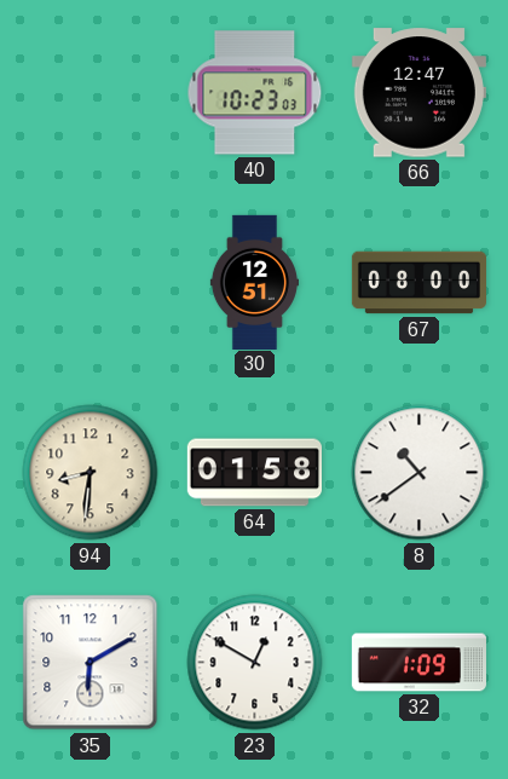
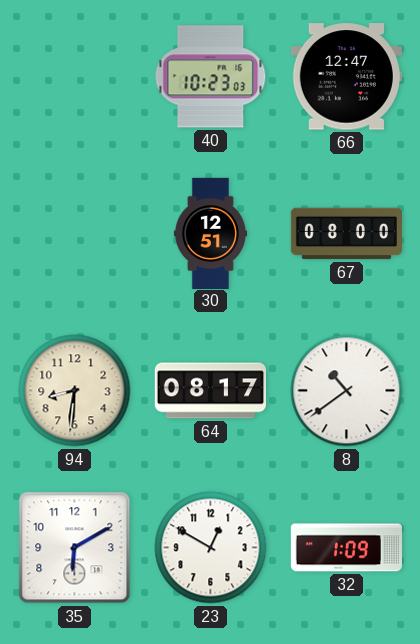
64: 01:58 -> 08:17 (210, 391)
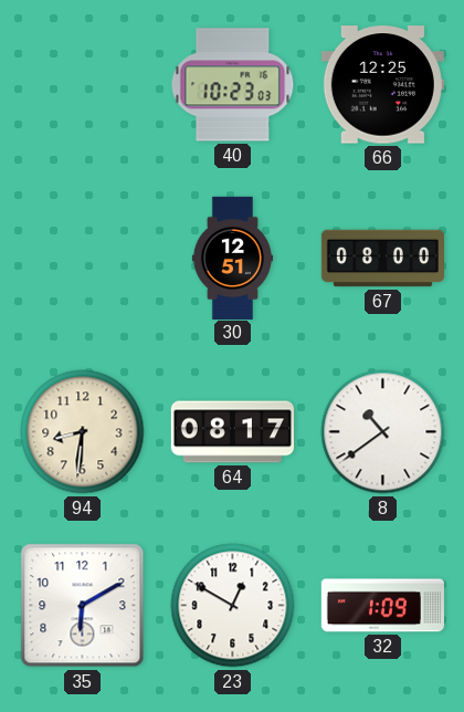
66: 12:47 -> 12:25 (382, 85)
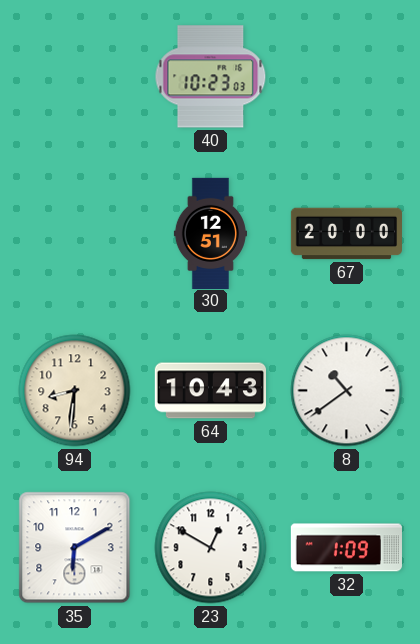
66: 12:25 -> none (382, 85)
67: 08:00 -> 20:00 (346, 234)
64: 08:17 -> 10:43 (210, 391)
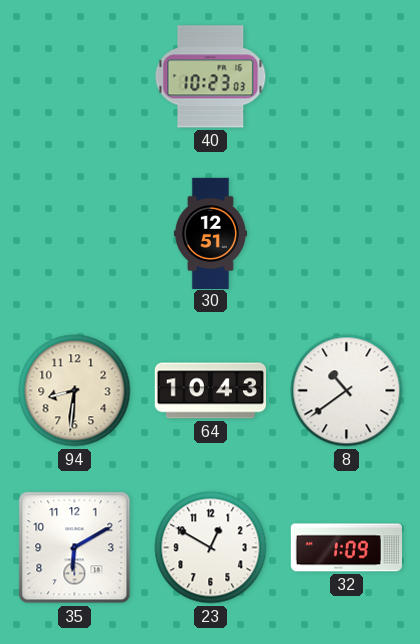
67: 20:00 -> none (346, 234)
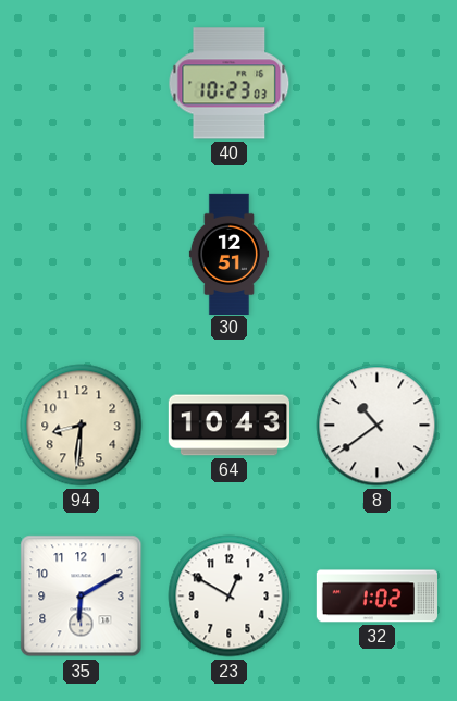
32: 1:09 -> 1:02 (376, 597)
